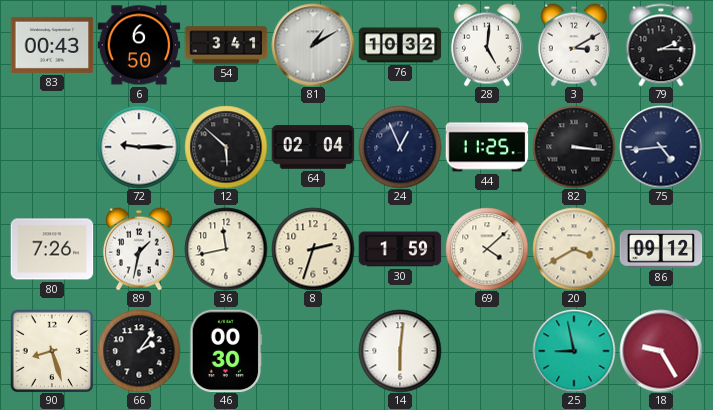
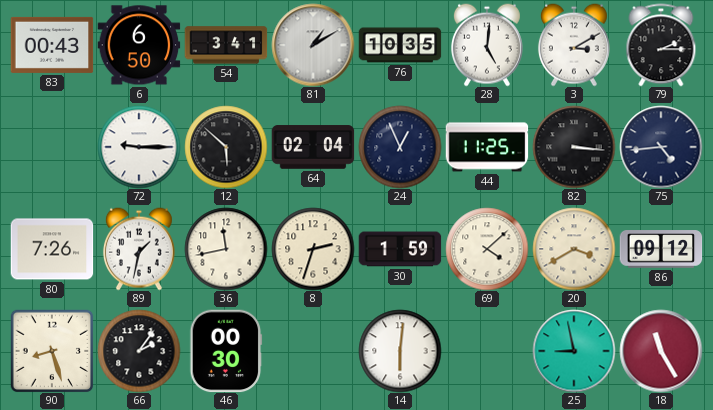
76: 10:32 -> 10:35 (400, 45)
18: 9:25 -> 11:25 (661, 351)
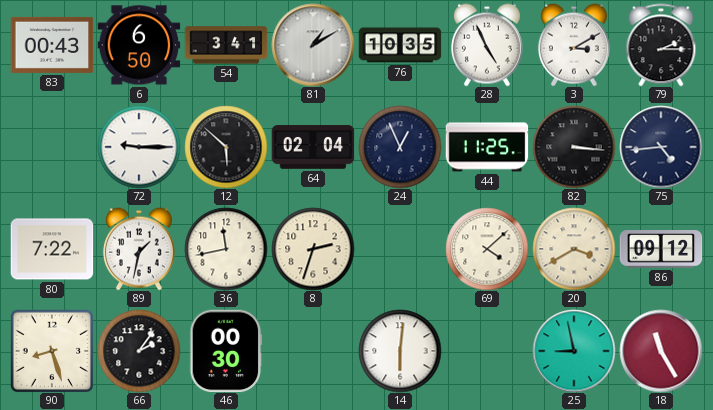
28: 5:01 -> 4:56 (487, 45)
80: 7:26 -> 7:22 (52, 249)
30: 1:59 -> none (400, 249)
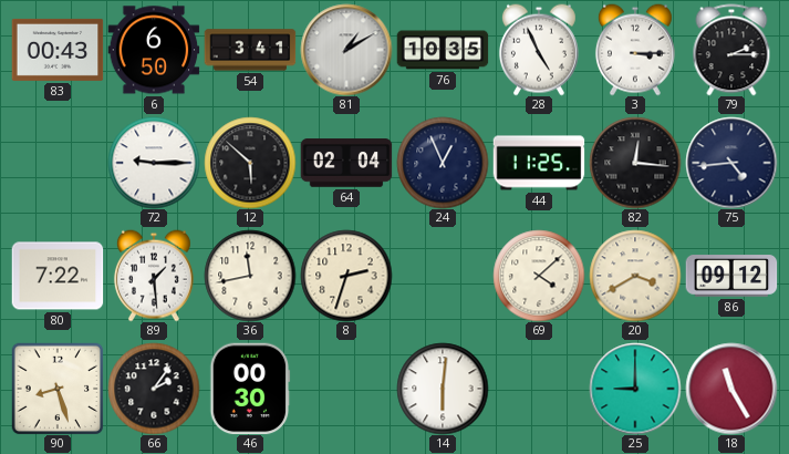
3: 3:10 -> 3:15 (635, 50)
82: 3:16 -> 12:16 (635, 163)
89: 1:32 -> 1:29 (154, 276)
25: 8:58 -> 9:00 (635, 389)
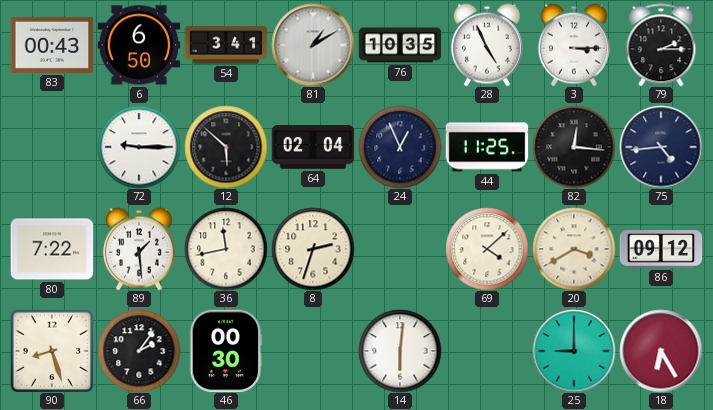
18: 11:25 -> 6:25 (661, 351)
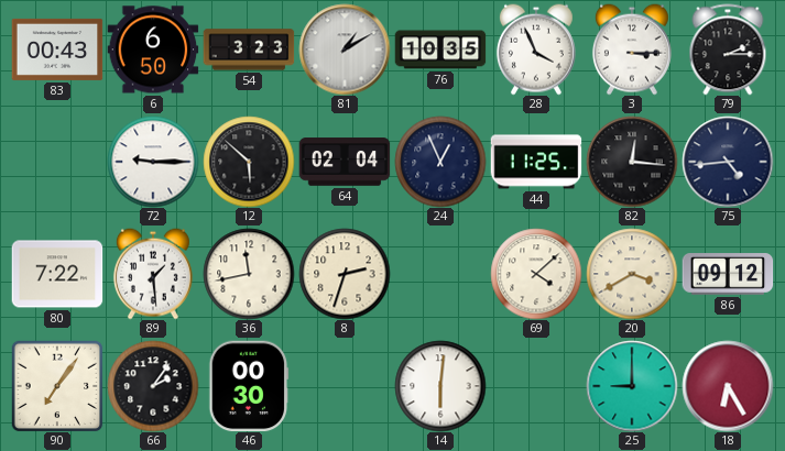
54: 3:41 -> 3:23 (249, 50)
28: 4:56 -> 3:56 (536, 50)
90: 8:27 -> 7:06 (57, 386)
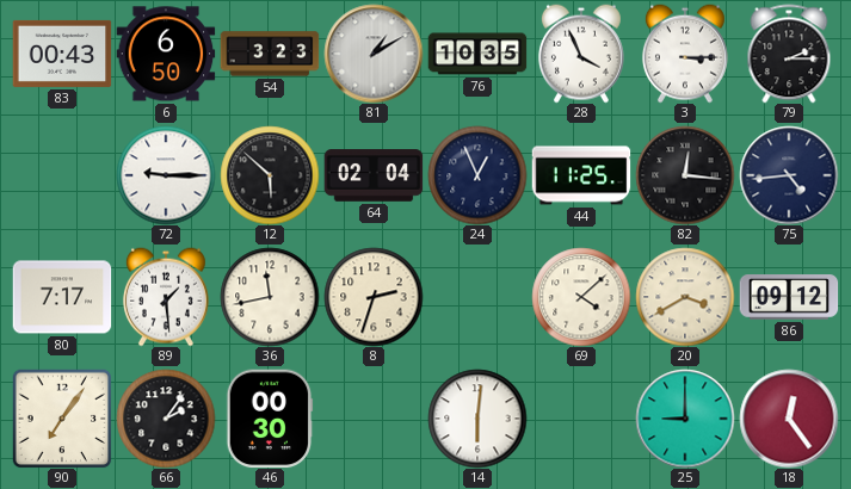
80: 7:22 -> 7:17 (62, 297)
18: 6:25 -> 12:24 (789, 419)
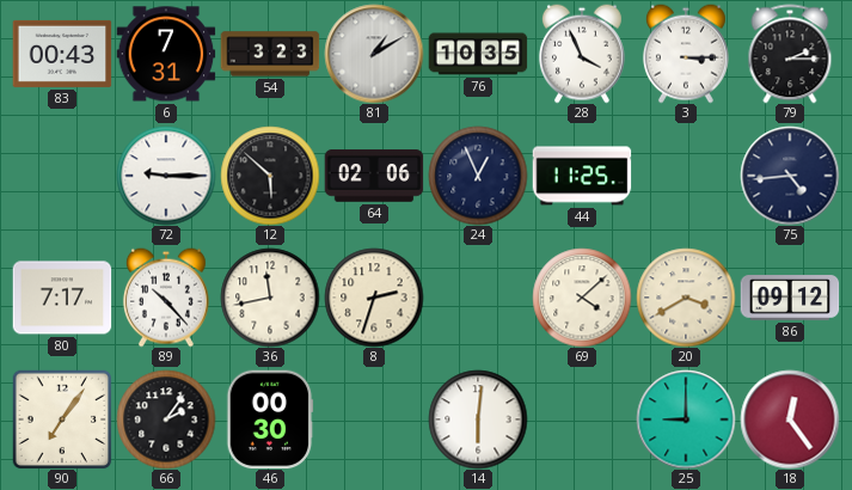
6: 6:50 -> 7:31 (166, 54)
64: 02:04 -> 02:06 (374, 176)
82: 12:16 -> none (685, 175)
89: 1:29 -> 10:23 (166, 298)
